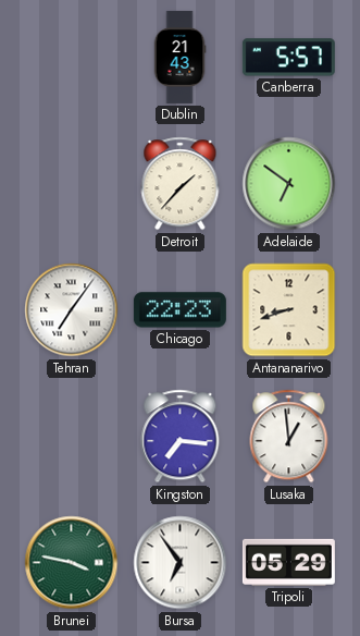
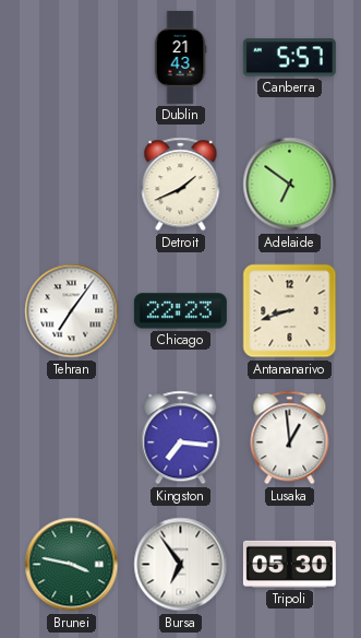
Detroit: 1:37 -> 1:41 (181, 185)
Tripoli: 05:29 -> 05:30 (289, 564)
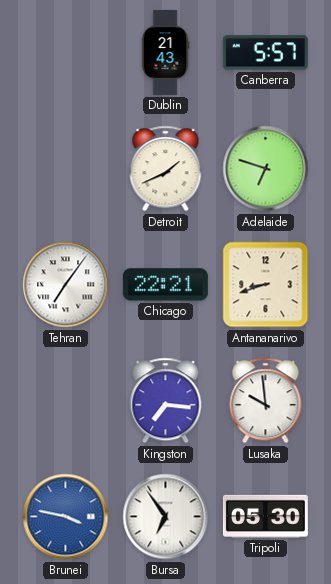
Adelaide: 6:51 -> 6:48 (266, 169)
Chicago: 22:23 -> 22:21 (165, 285)
Lusaka: 12:59 -> 9:59 (266, 401)
Brunei dial: green -> blue (66, 517)
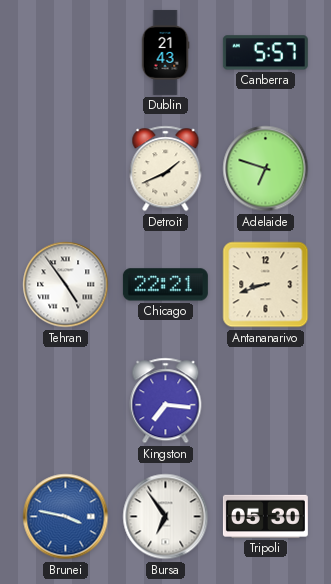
Tehran: 7:06 -> 4:54 (66, 285)
Lusaka: 9:59 -> none (266, 401)
